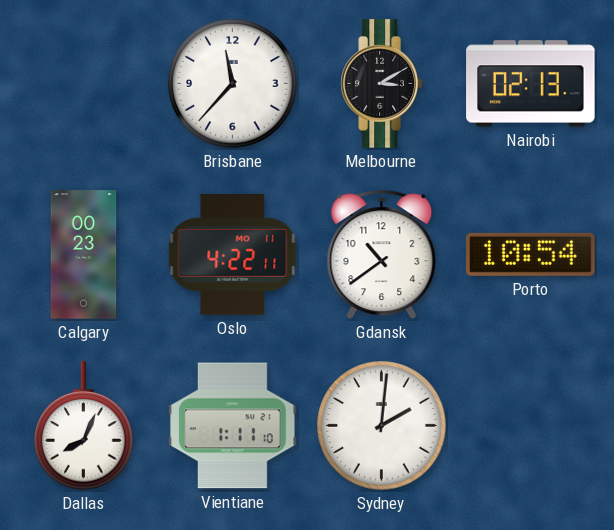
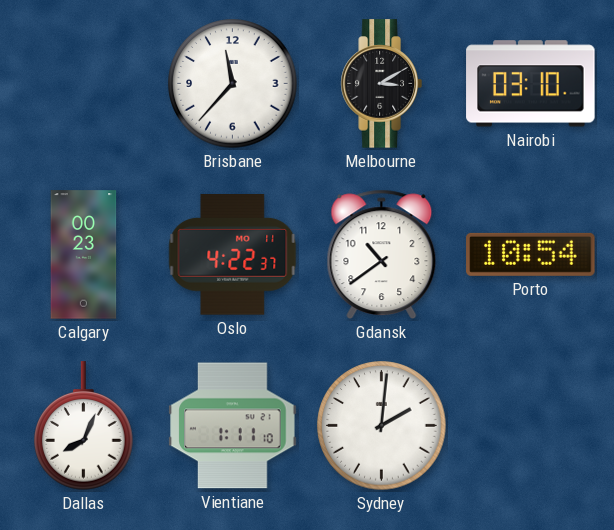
Nairobi: 02:13 -> 03:10 (531, 84)
Oslo: 4:22:11 -> 4:22:37 (233, 255)
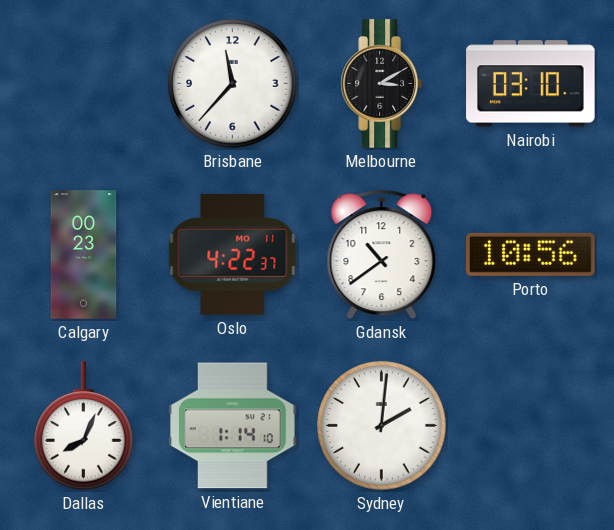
Porto: 10:54 -> 10:56 (531, 254)
Vientiane: 1:11 -> 1:14 (233, 426)
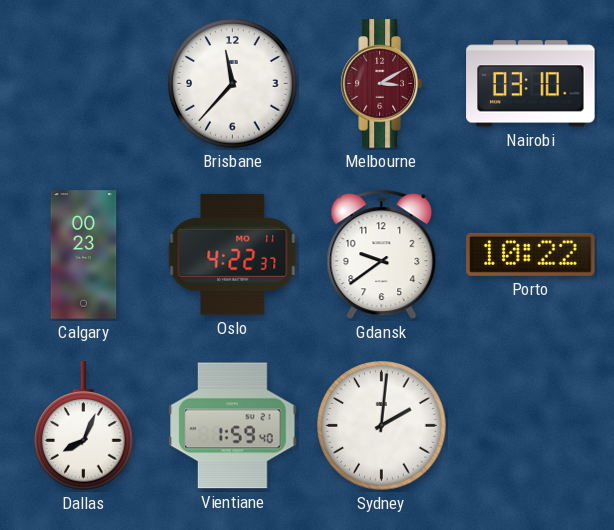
Melbourne dial: black -> burgundy (381, 84)
Gdansk: 10:39 -> 9:39 (382, 255)
Porto: 10:56 -> 10:22 (531, 254)
Vientiane: 1:14 -> 1:59 (233, 426)
